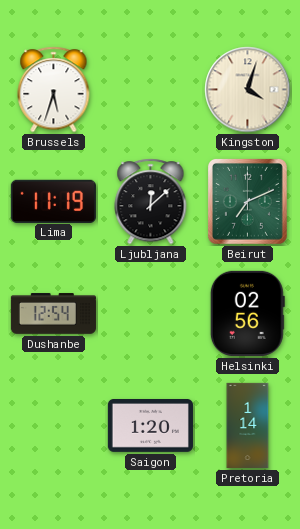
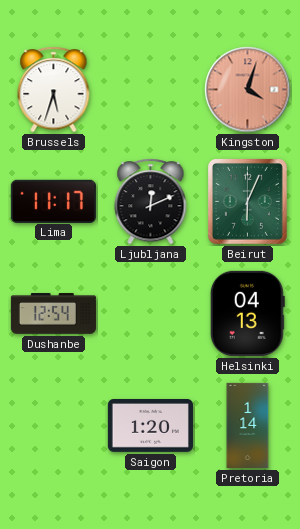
Kingston dial: cream -> salmon (248, 90)
Lima: 11:19 -> 11:17 (53, 201)
Ljubljana: 12:08 -> 12:11 (151, 202)
Beirut: 7:11 -> 6:04 (247, 201)
Helsinki: 02:56 -> 04:13 (247, 313)
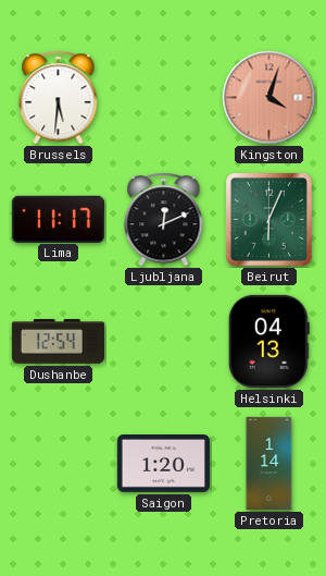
Brussels: 5:33 -> 5:31 (59, 98)
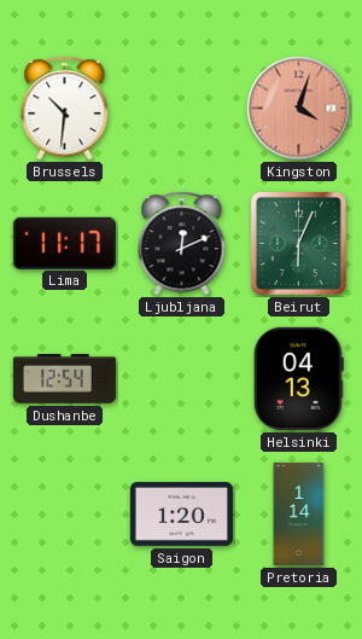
Brussels: 5:31 -> 10:31 (65, 109)
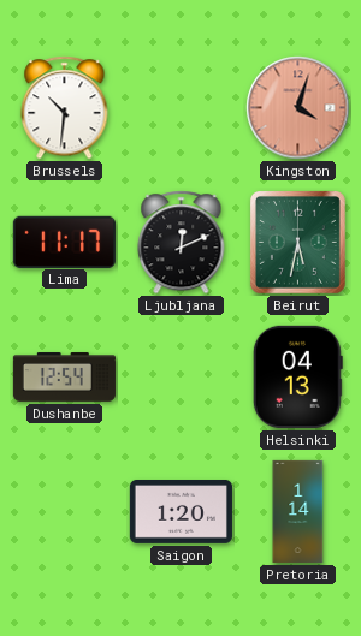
Beirut: 6:04 -> 5:32 (297, 242)
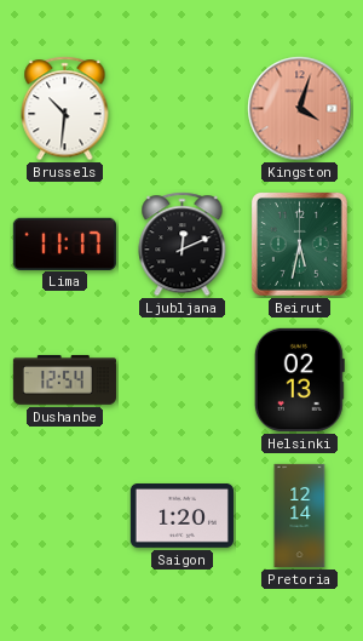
Helsinki: 04:13 -> 02:13 (299, 379)
Pretoria: 1:14 -> 12:14 (300, 515)
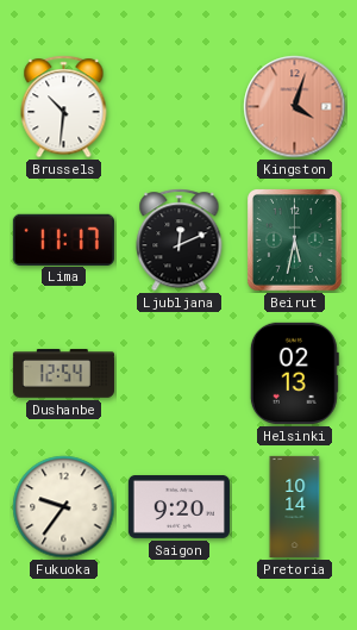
Fukuoka: none -> 9:36 (64, 507)
Saigon: 1:20 -> 9:20 (178, 507)
Pretoria: 12:14 -> 10:14 (295, 506)
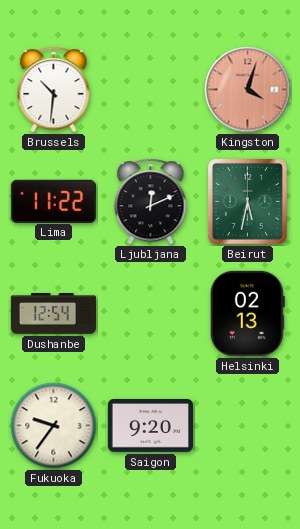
Lima: 11:17 -> 11:22 (53, 201)
Pretoria: 10:14 -> none (295, 506)
